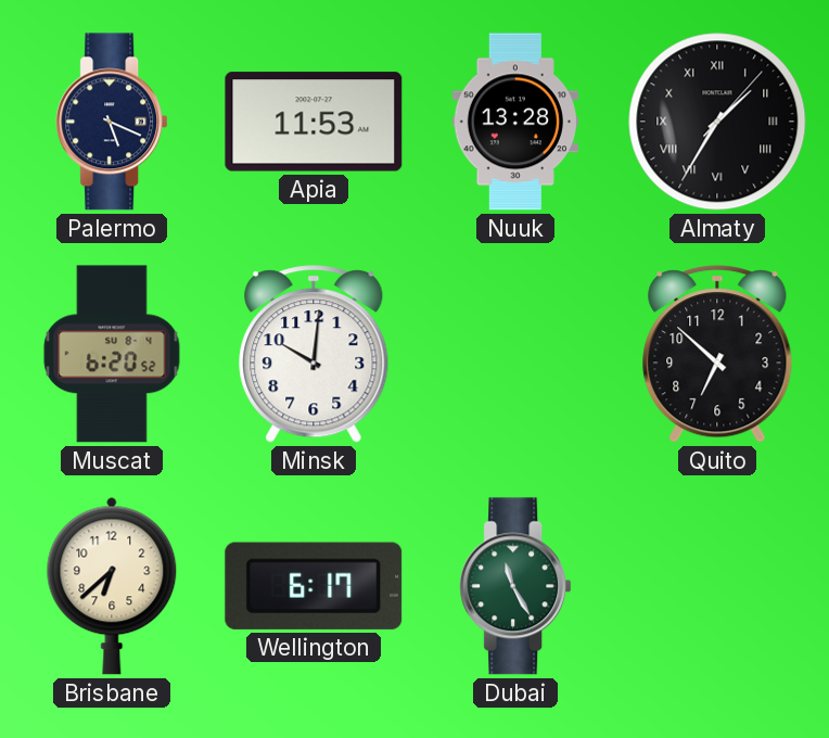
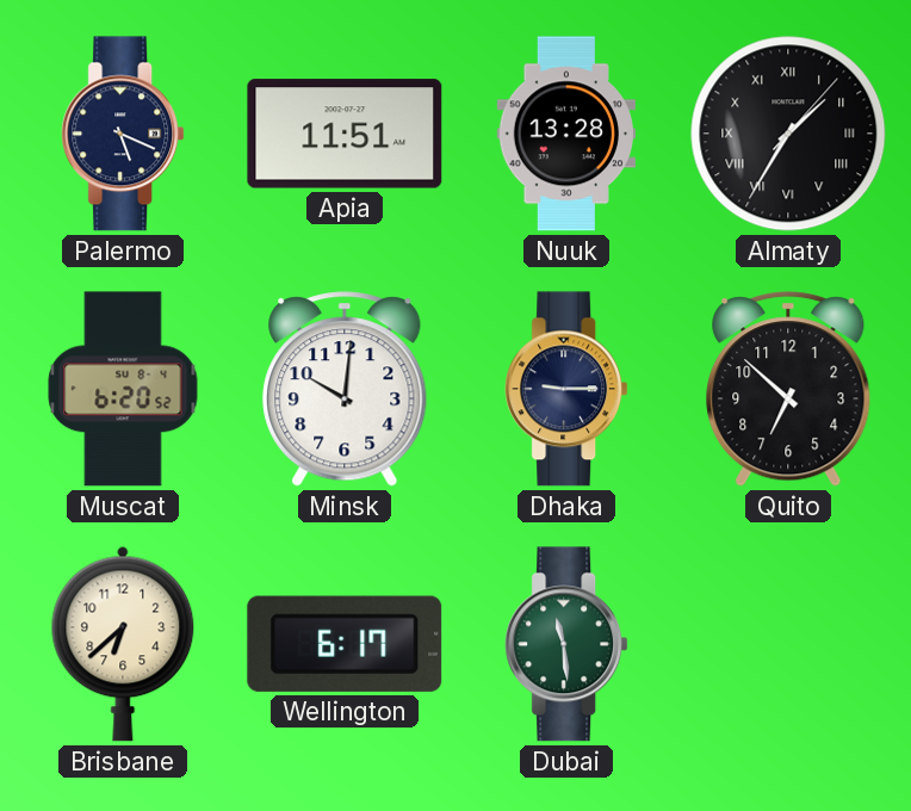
Apia: 11:53 -> 11:51 (345, 134)
Dhaka: none -> 9:15 (566, 389)
Dubai: 11:25 -> 11:29 (566, 644)
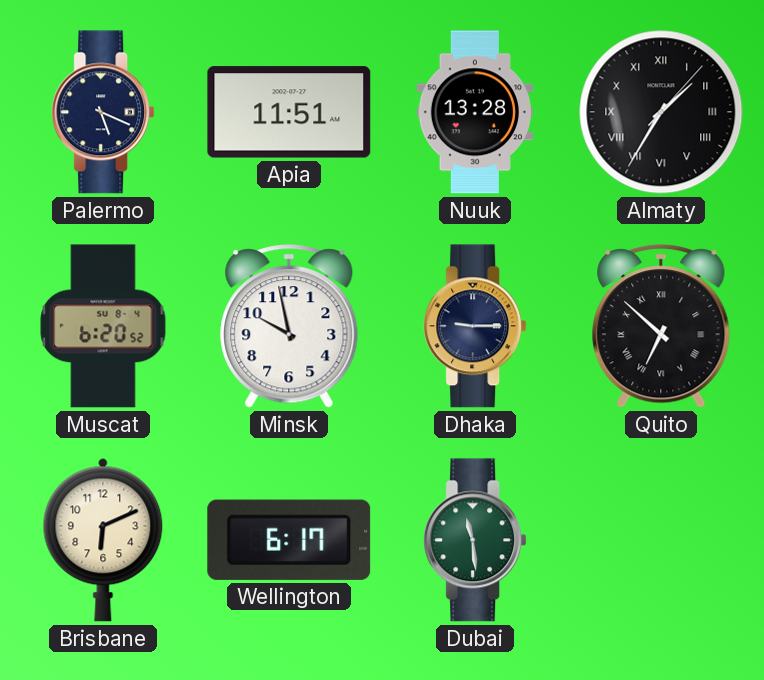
Minsk: 10:01 -> 9:58 (289, 326)
Quito numerals: Arabic -> Roman (661, 326)
Brisbane: 6:38 -> 6:11 (103, 540)
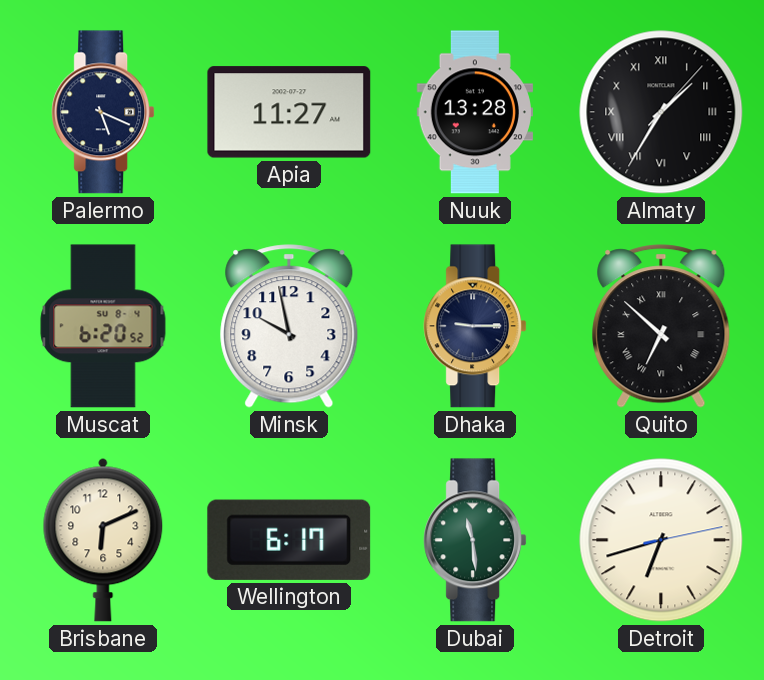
Apia: 11:51 -> 11:27 (289, 112)
Detroit: none -> 6:42 (661, 540)
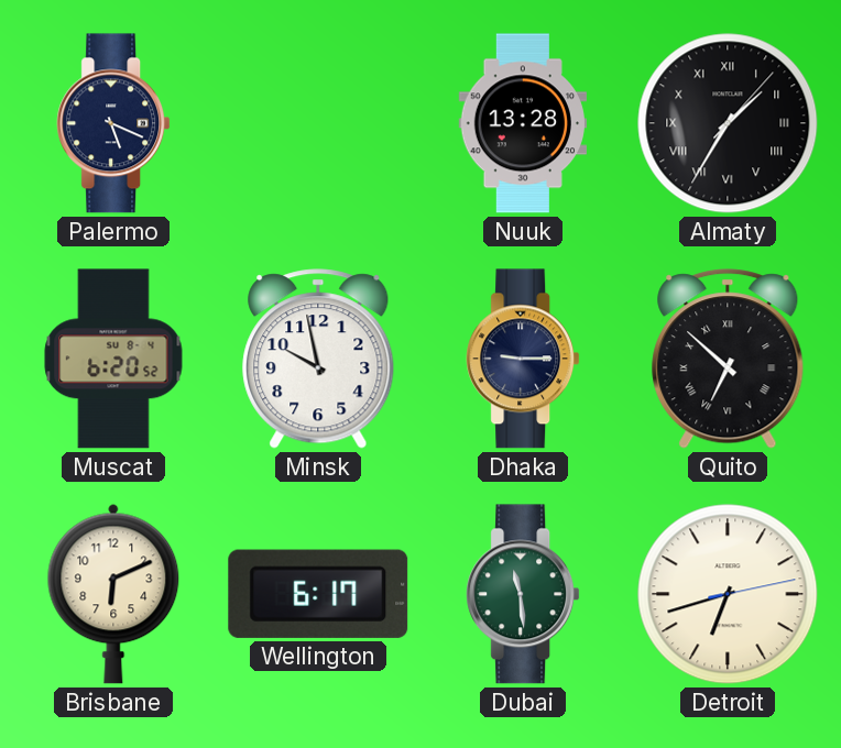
Apia: 11:27 -> none (289, 112)
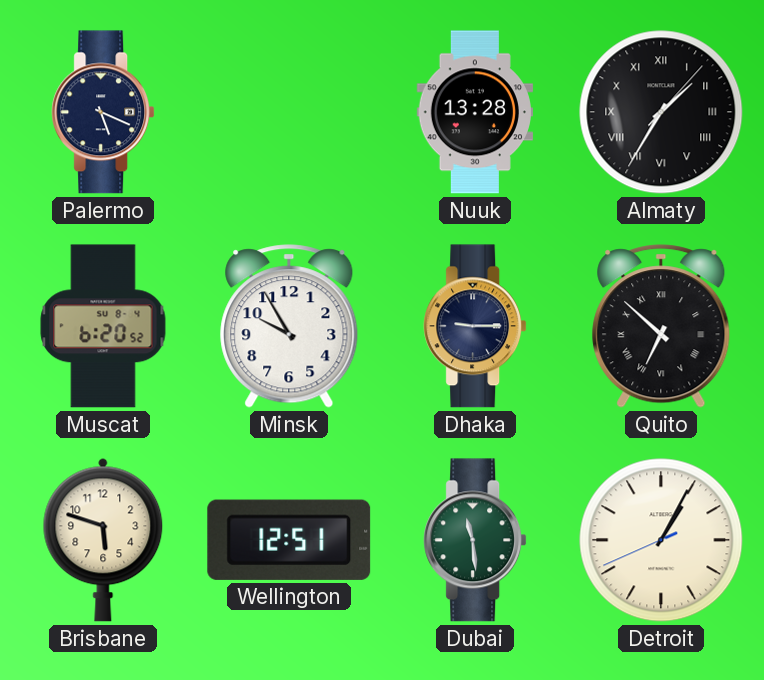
Minsk: 9:58 -> 9:55 (289, 326)
Brisbane: 6:11 -> 5:48 (103, 540)
Wellington: 6:17 -> 12:51 (289, 540)
Detroit: 6:42 -> 1:04 (661, 540)
